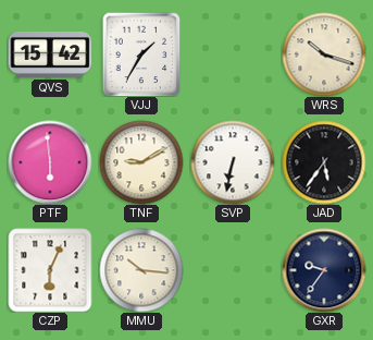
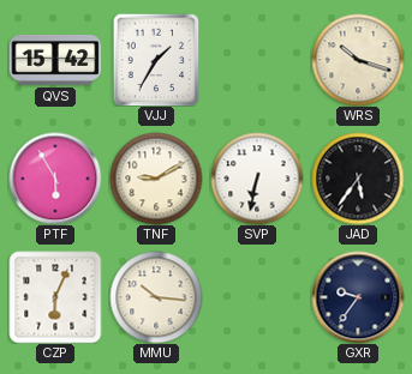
PTF: 5:59 -> 5:55 (55, 179)
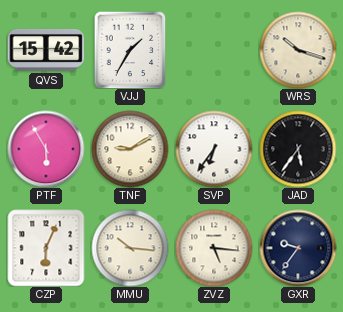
SVP: 6:32 -> 6:36 (214, 149)
ZVZ: none -> 5:16 (214, 248)
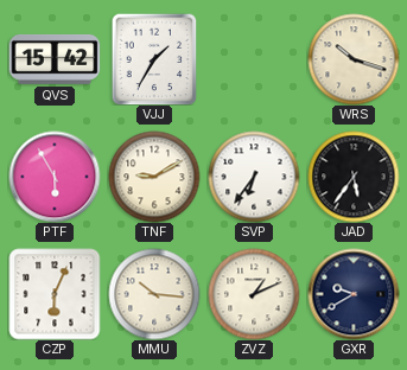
ZVZ: 5:16 -> 1:11 (254, 294)
GXR: 9:36 -> 9:40 (354, 294)
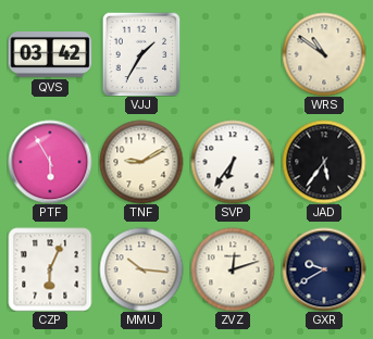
QVS: 15:42 -> 03:42 (50, 54)
WRS: 10:18 -> 10:51 (324, 54)
ZVZ: 1:11 -> 12:12 (233, 269)
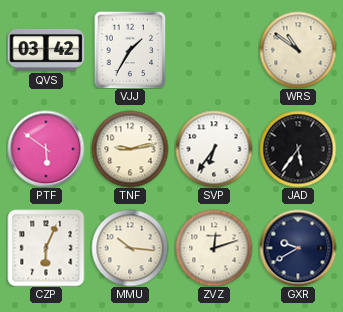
PTF: 5:55 -> 5:51 (46, 149)
TNF: 9:10 -> 9:13 (130, 149)
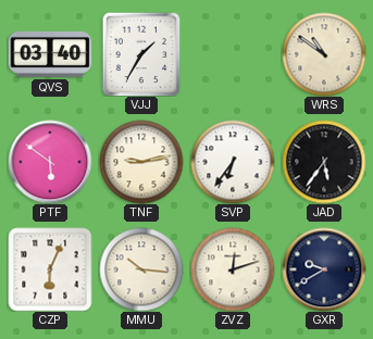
QVS: 03:42 -> 03:40 (50, 54)
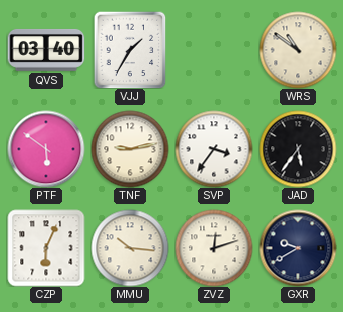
SVP: 6:36 -> 3:36 (214, 149)
